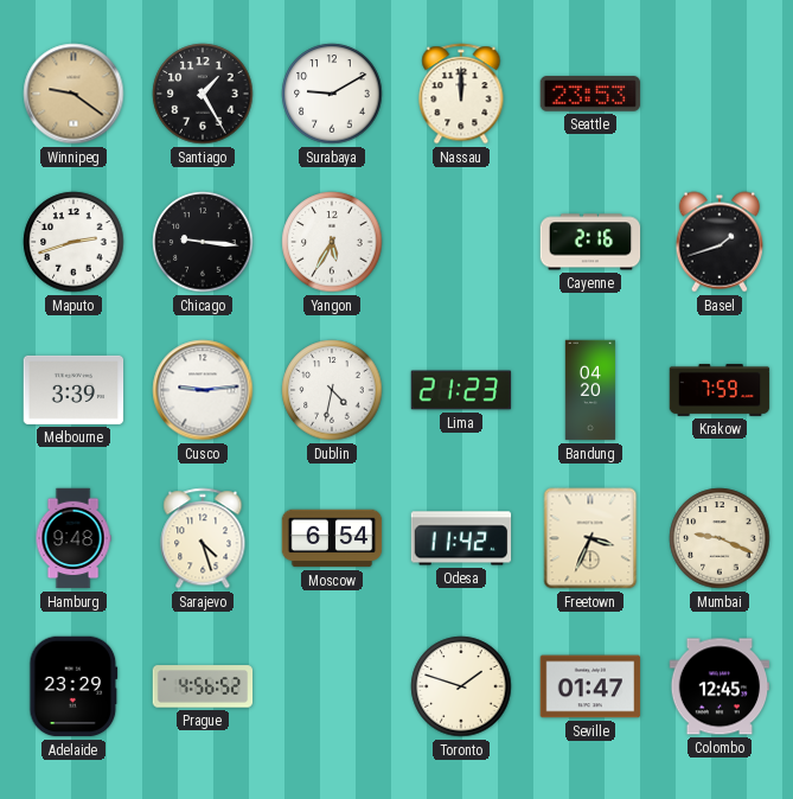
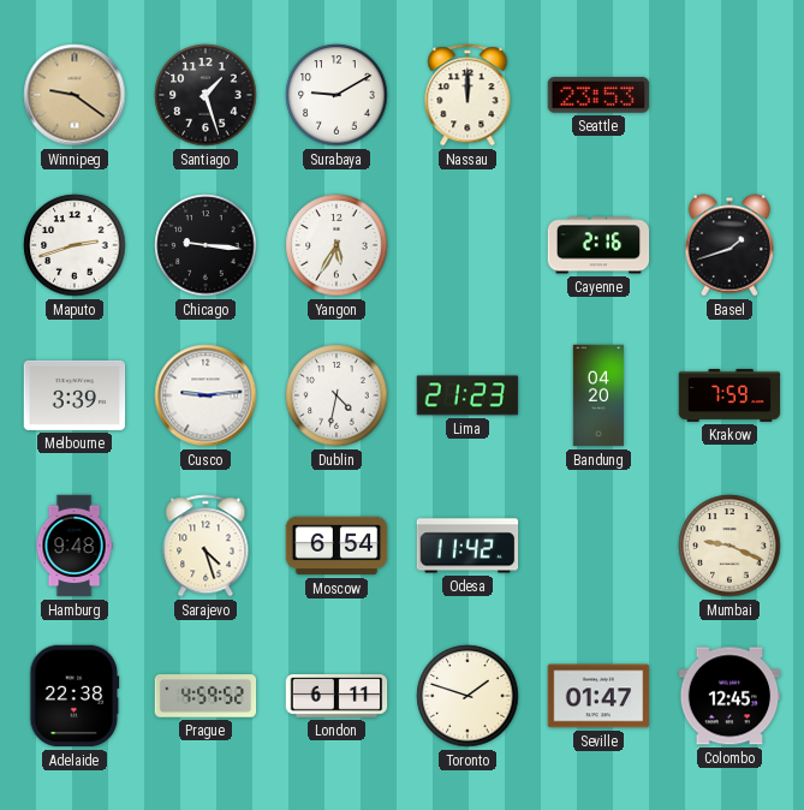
Santiago: 1:25 -> 1:27 (206, 95)
Freetown: 3:34 -> none (590, 538)
Adelaide: 23:29 -> 22:38 (75, 696)
Prague: 4:56 -> 4:59 (206, 696)
London: none -> 6:11 (337, 697)
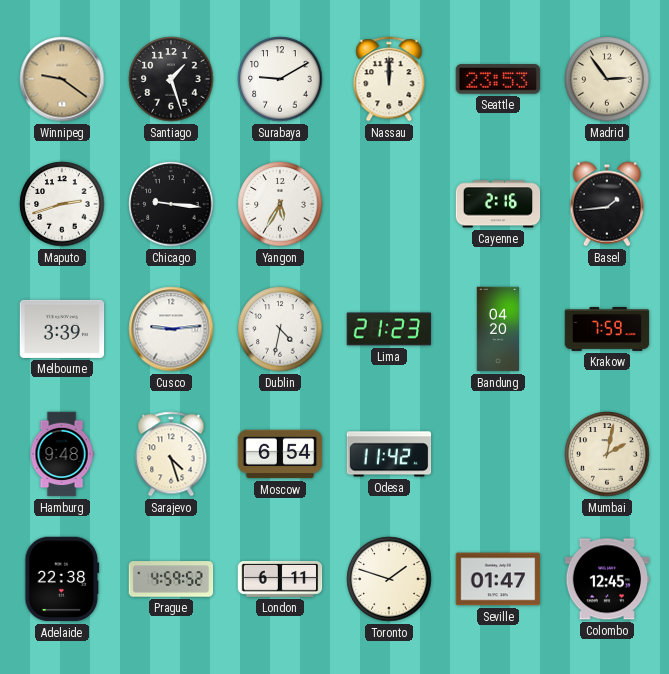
Madrid: none -> 2:54 (607, 79)
Basel: 1:42 -> 1:44 (607, 204)
Mumbai: 9:19 -> 2:02 (607, 454)
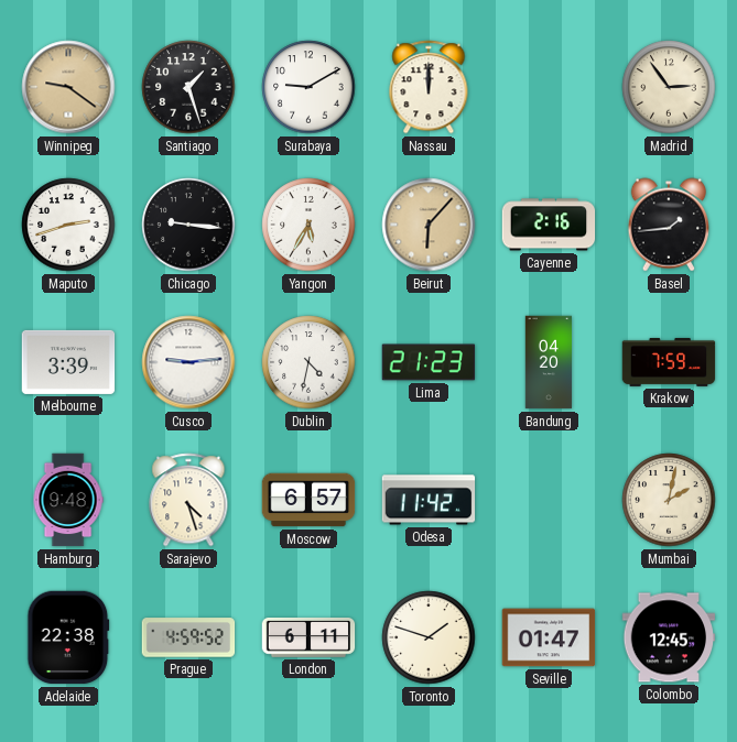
Seattle: 23:53 -> none (498, 79)
Beirut: none -> 6:07 (429, 225)
Moscow: 6:54 -> 6:57 (308, 500)
